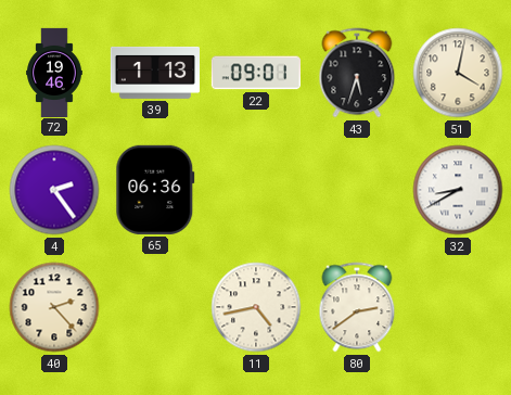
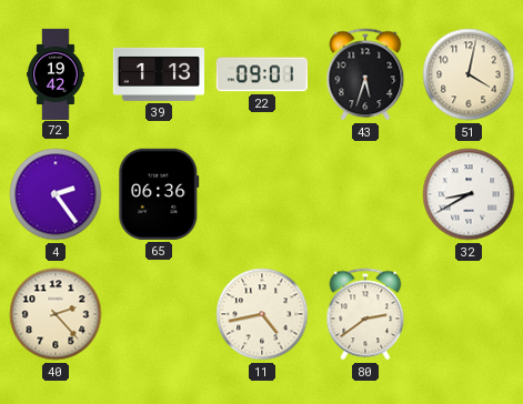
72: 19:46 -> 19:42 (56, 73)
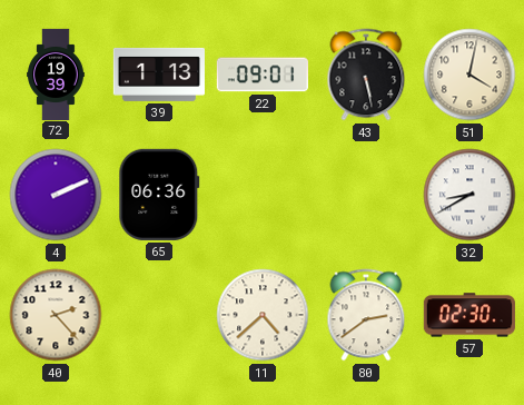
72: 19:42 -> 19:39 (56, 73)
43: 5:33 -> 5:28 (366, 75)
4: 2:24 -> 2:11 (56, 195)
11: 4:43 -> 4:38 (263, 315)
57: none -> 02:30 (469, 315)
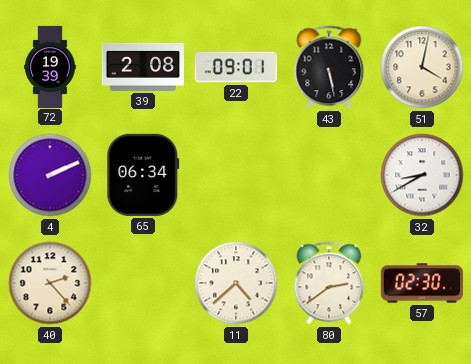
39: 1:13 -> 2:08 (142, 67)
65: 06:36 -> 06:34 (143, 175)
